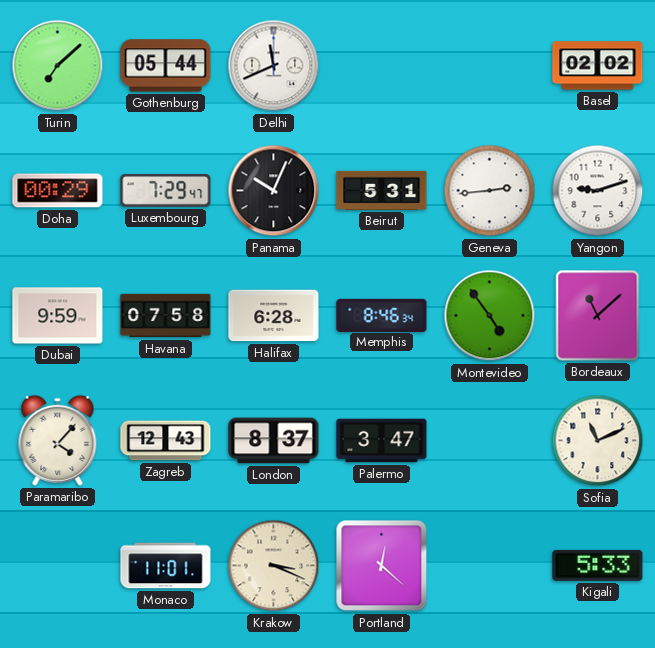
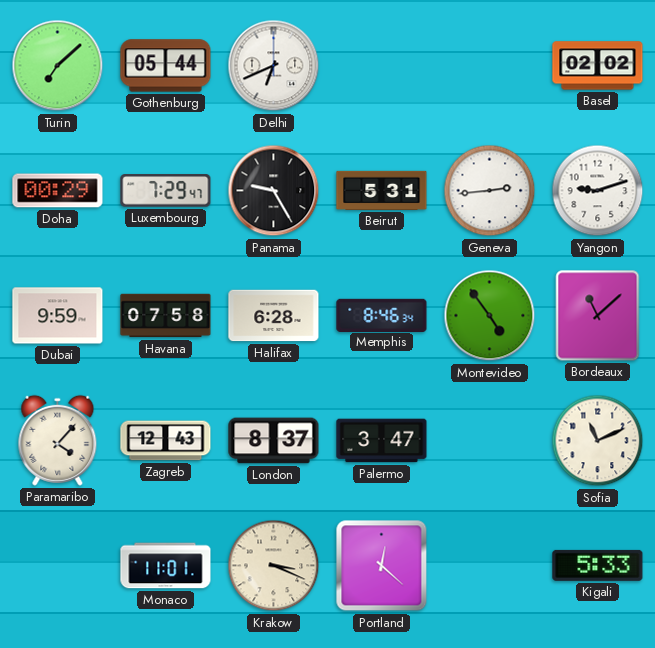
Delhi: 11:41 -> 6:41 (274, 66)
Panama: 10:04 -> 9:25 (274, 191)
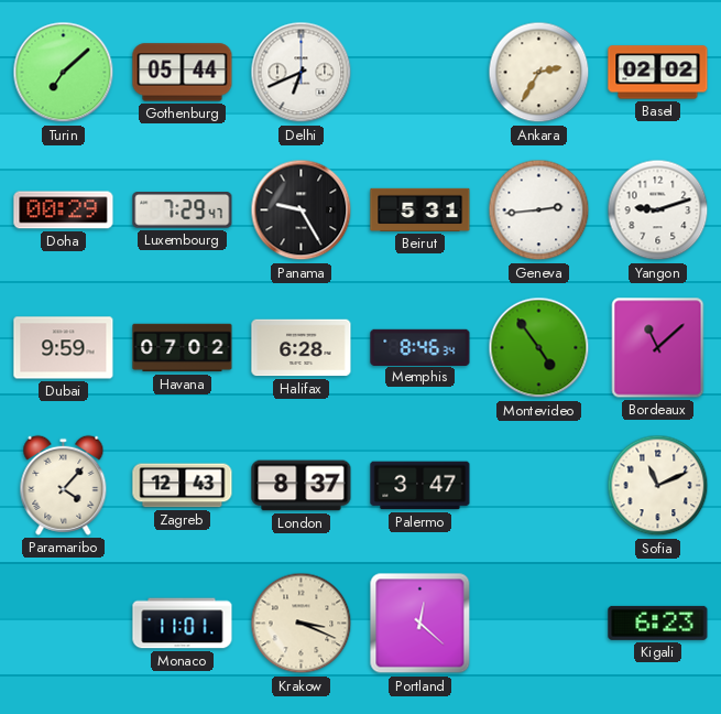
Ankara: none -> 2:35 (539, 73)
Havana: 07:58 -> 07:02 (183, 348)
Kigali: 5:33 -> 6:23 (658, 623)
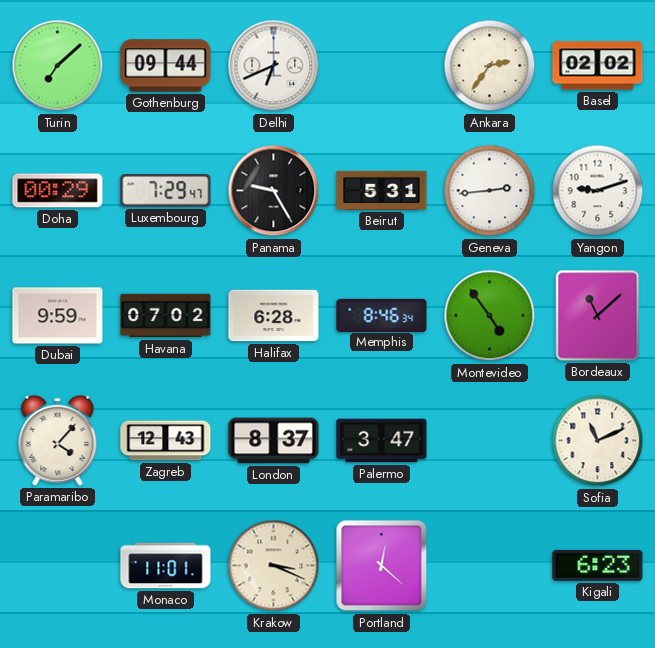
Gothenburg: 05:44 -> 09:44 (166, 66)
Ankara: 2:35 -> 2:36 (490, 66)
